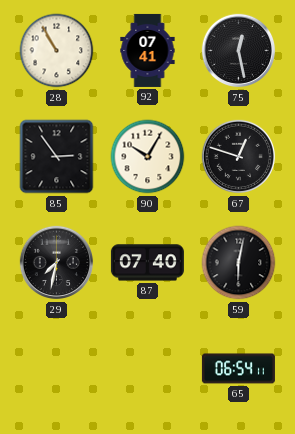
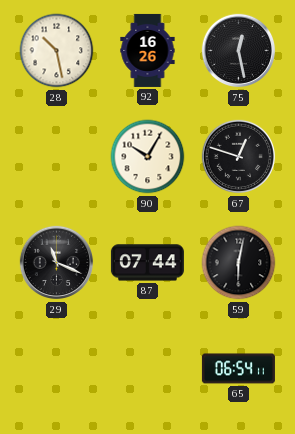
28: 10:55 -> 10:28 (57, 51)
92: 07:41 -> 16:26 (148, 50)
85: 2:54 -> none (57, 157)
29: 7:32 -> 11:19 (57, 263)
87: 07:40 -> 07:44 (147, 263)
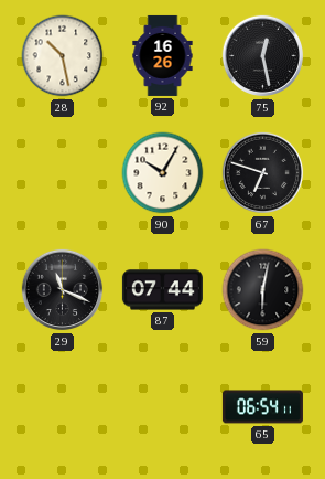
67: 12:48 -> 6:48 (263, 173)
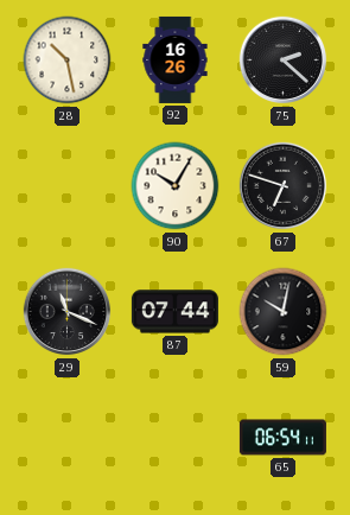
75: 12:28 -> 2:22 (284, 61)
59: 6:02 -> 10:02 (284, 312)
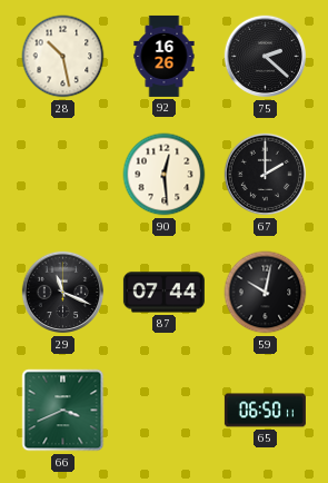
90: 10:05 -> 12:29 (165, 175)
67: 6:48 -> 2:00 (266, 175)
66: none -> 3:41 (63, 411)
65: 06:54 -> 06:50 (265, 411)
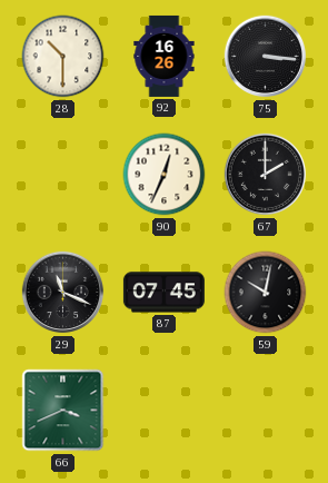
28: 10:28 -> 10:30 (63, 57)
75: 2:22 -> 3:16 (266, 57)
90: 12:29 -> 12:34 (165, 175)
87: 07:44 -> 07:45 (163, 293)
65: 06:50 -> none (265, 411)
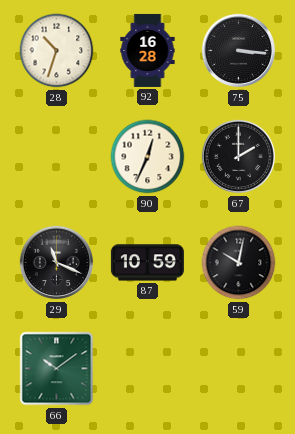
28: 10:30 -> 10:33 (57, 51)
92: 16:26 -> 16:28 (148, 50)
87: 07:45 -> 10:59 (147, 263)
66: 3:41 -> 10:09 (57, 369)
